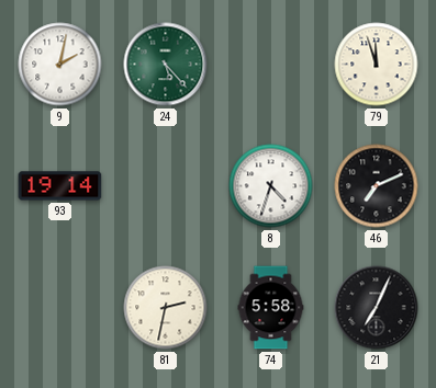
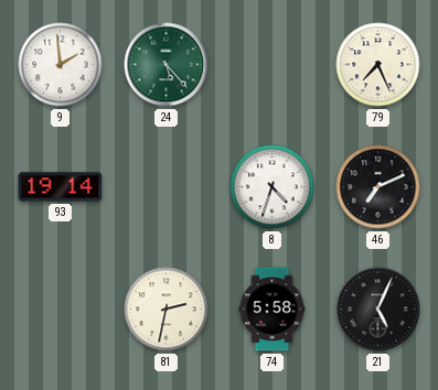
9: 2:02 -> 1:59 (61, 65)
79: 11:57 -> 7:26 (378, 65)
21: 7:04 -> 5:04 (378, 310)
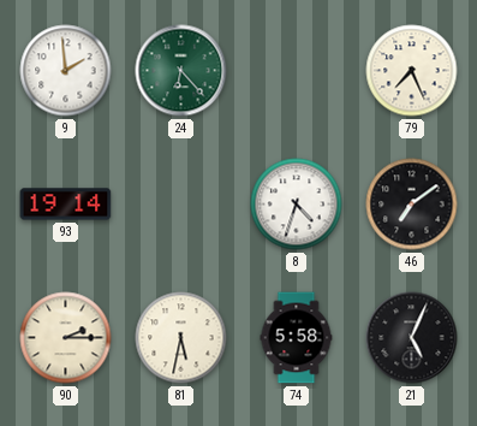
24: 5:23 -> 6:23 (181, 71)
46: 7:11 -> 7:09 (412, 205)
90: none -> 2:15 (66, 338)
81: 2:32 -> 5:32 (181, 338)
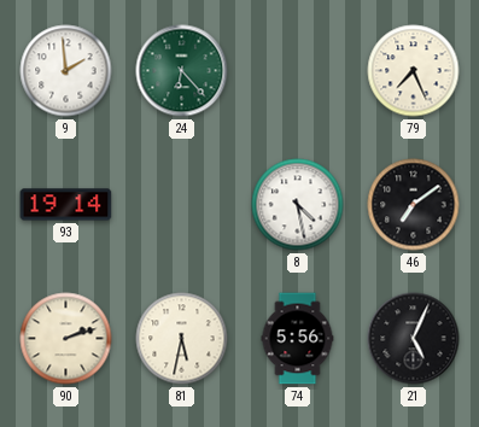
8: 4:33 -> 4:28 (298, 205)
90: 2:15 -> 2:12 (66, 339)
74: 5:58 -> 5:56 (298, 339)
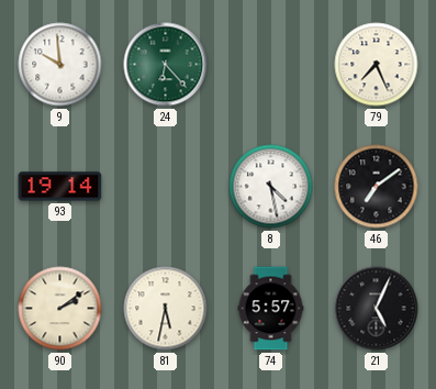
9: 1:59 -> 9:59 (60, 65)
90: 2:12 -> 2:09 (60, 309)
74: 5:56 -> 5:57 (271, 309)
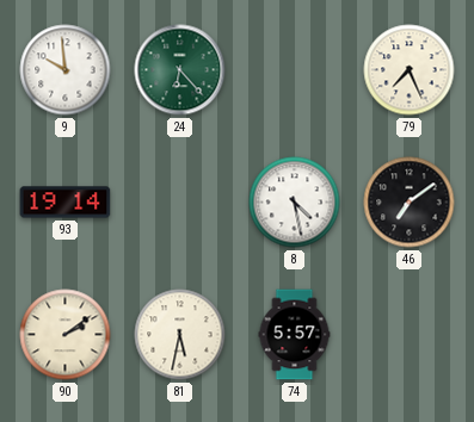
21: 5:04 -> none (377, 309)
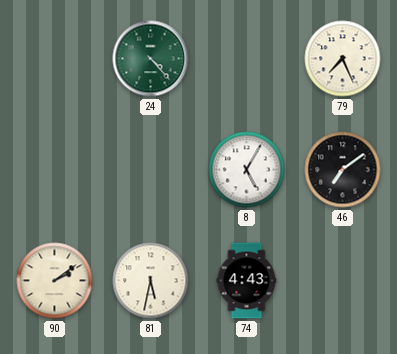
9: 9:59 -> none (66, 70)
24: 6:23 -> 4:23 (151, 59)
93: 19:14 -> none (66, 203)
8: 4:28 -> 5:05 (247, 170)
74: 5:57 -> 4:43 (247, 281)
